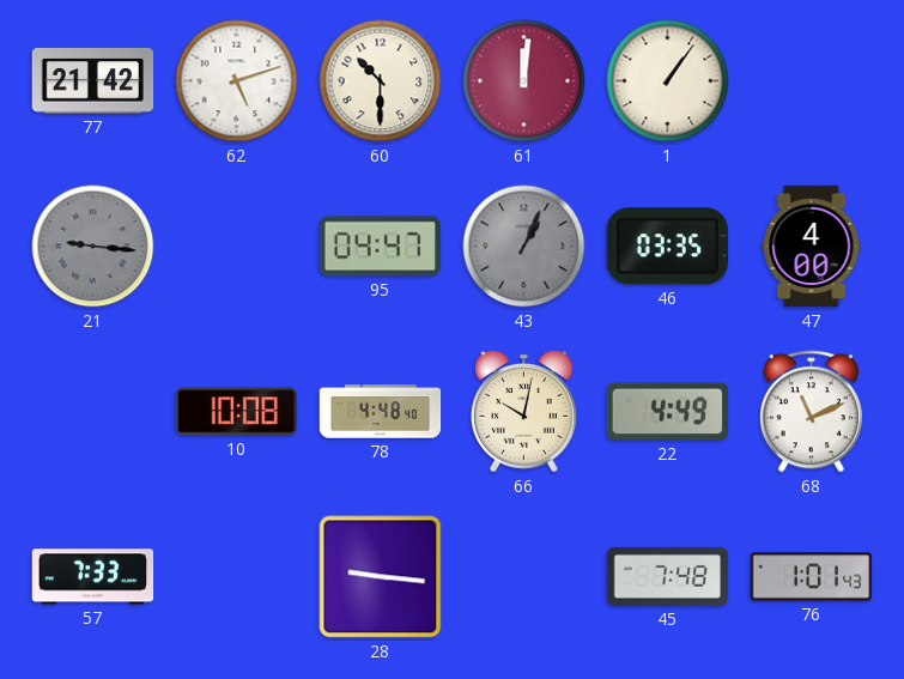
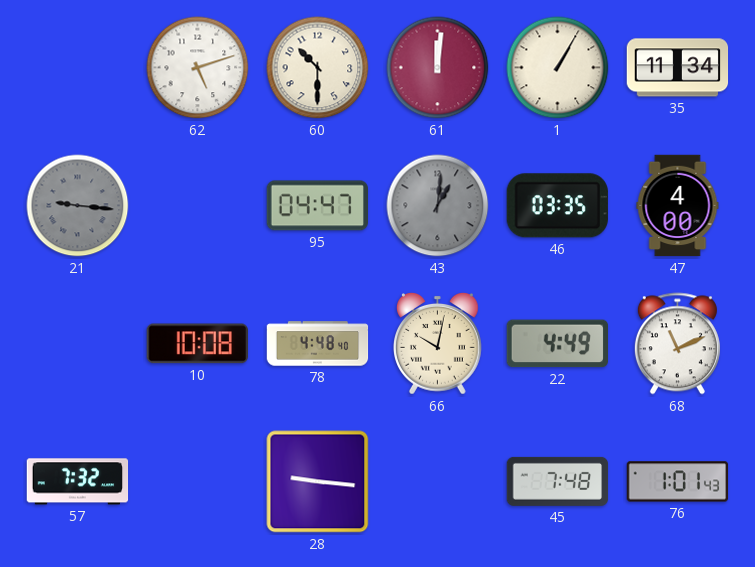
77: 21:42 -> none (93, 81)
1: 1:06 -> 1:05 (558, 68)
35: none -> 11:34 (678, 68)
43: 1:04 -> 1:01 (438, 206)
57: 7:33 -> 7:32 (78, 482)
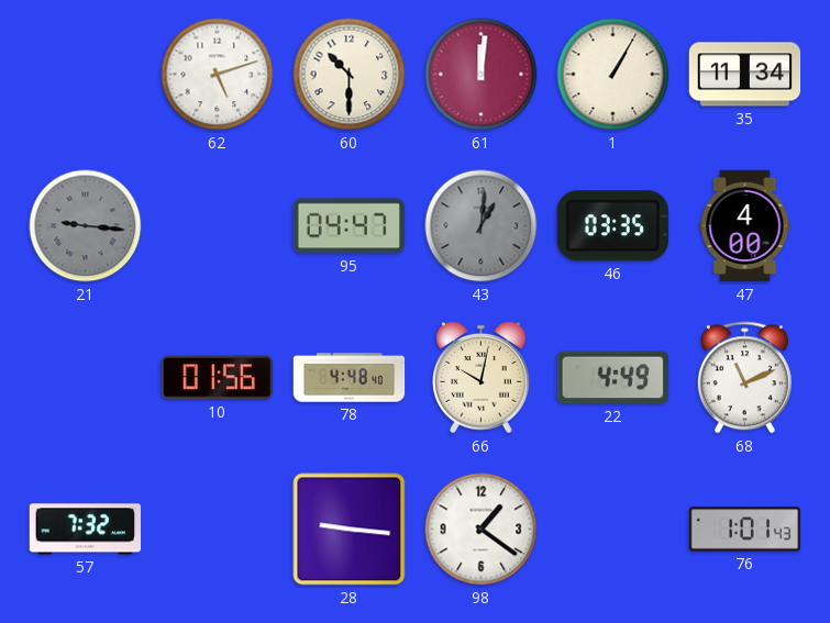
10: 10:08 -> 01:56 (217, 378)
98: none -> 1:21 (482, 530)
45: 7:48 -> none (558, 481)
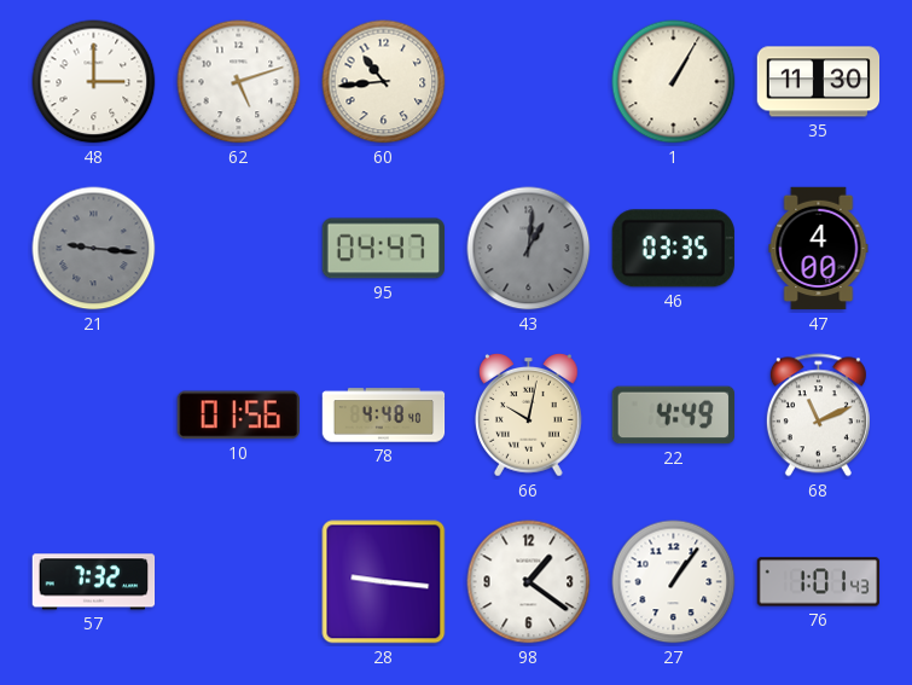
48: none -> 3:00 (94, 82)
60: 10:30 -> 10:44 (384, 82)
61: 12:01 -> none (482, 75)
35: 11:34 -> 11:30 (819, 82)
27: none -> 1:06 (674, 582)
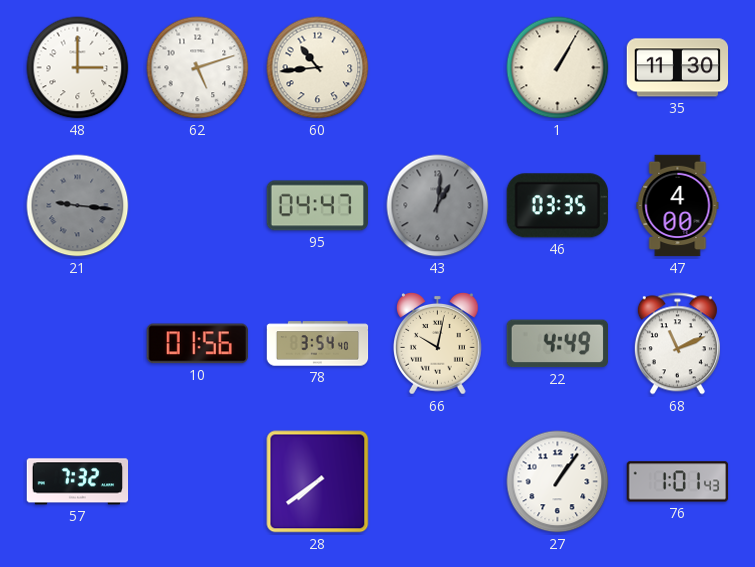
78: 4:48 -> 3:54 (318, 344)
28: 9:16 -> 7:39 (318, 482)
98: 1:21 -> none (529, 582)
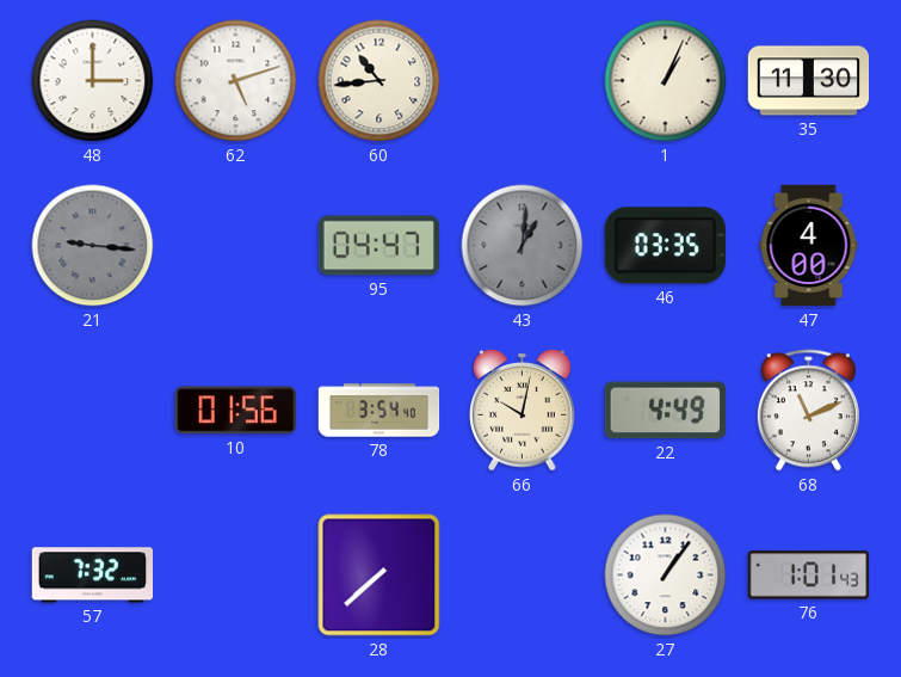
1: 1:05 -> 1:04 (666, 81)
28: 7:39 -> 7:38 (379, 576)
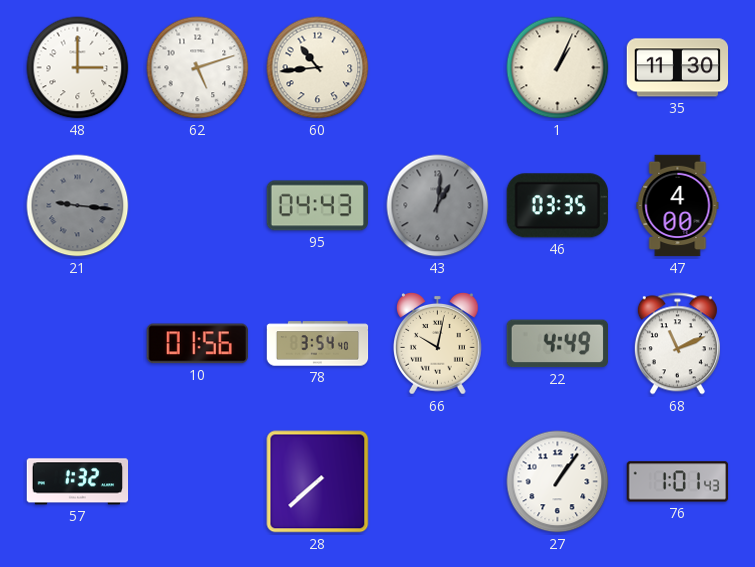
95: 04:47 -> 04:43 (317, 206)
57: 7:32 -> 1:32 (78, 482)
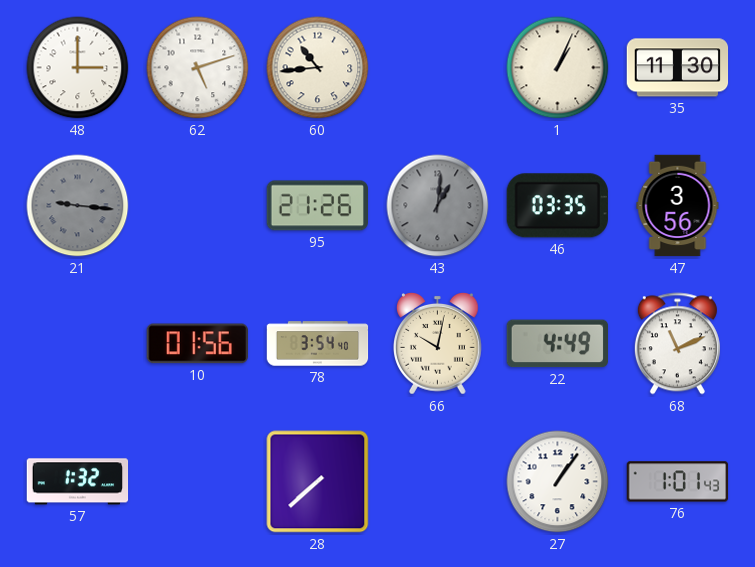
95: 04:43 -> 21:26 (317, 206)
47: 4:00 -> 3:56 (678, 206)
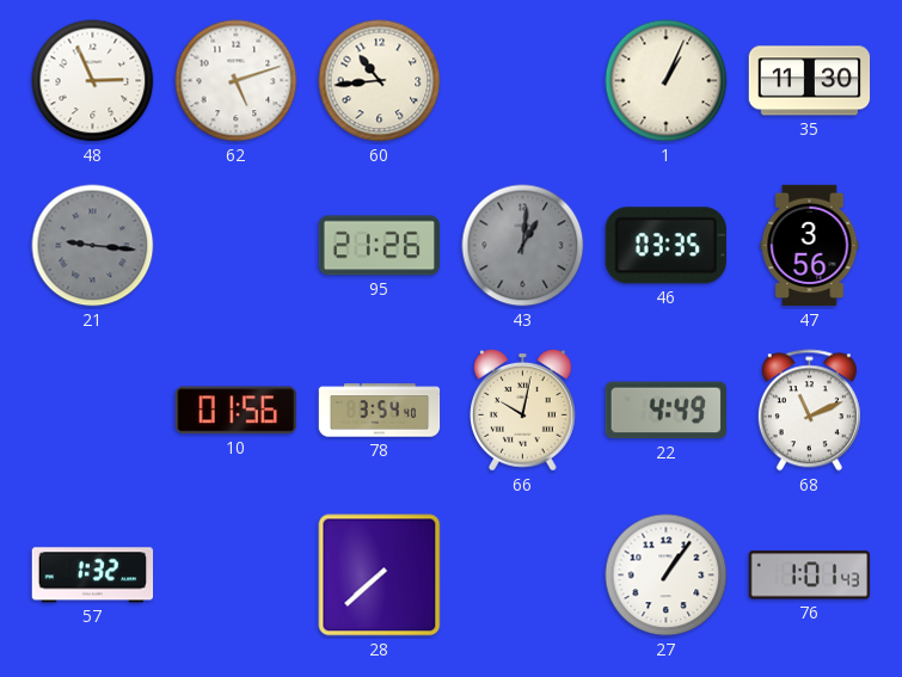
48: 3:00 -> 2:56 (93, 81)
